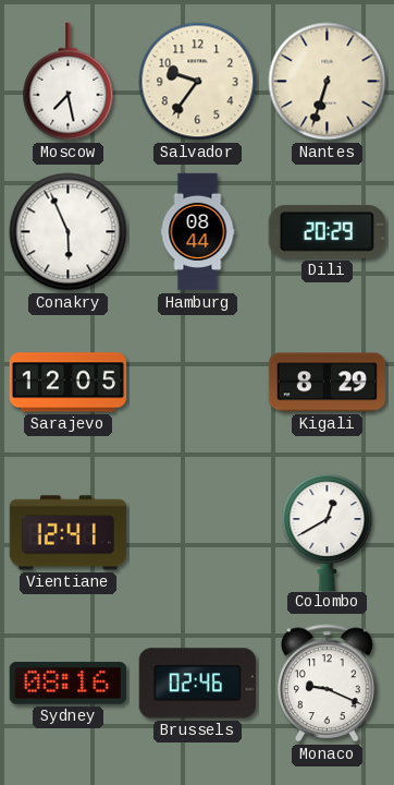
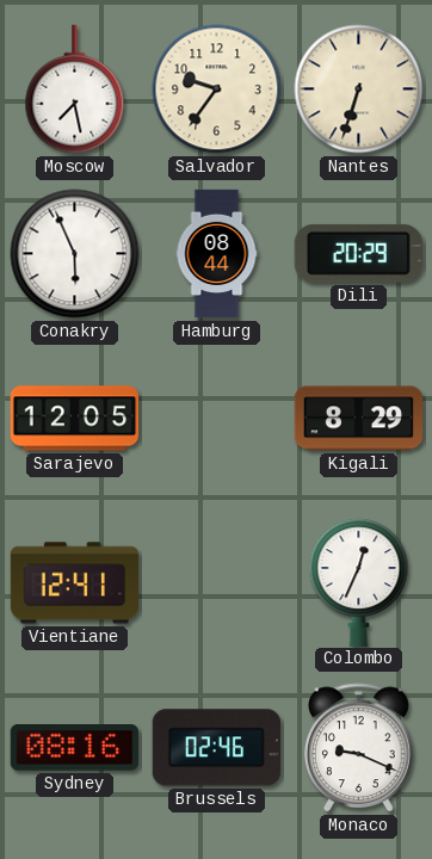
Colombo: 12:40 -> 12:34 (359, 582)
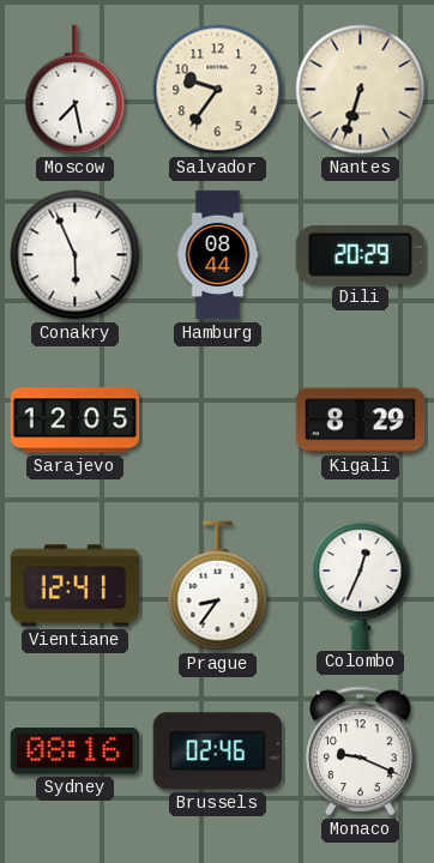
Prague: none -> 8:36 (218, 586)
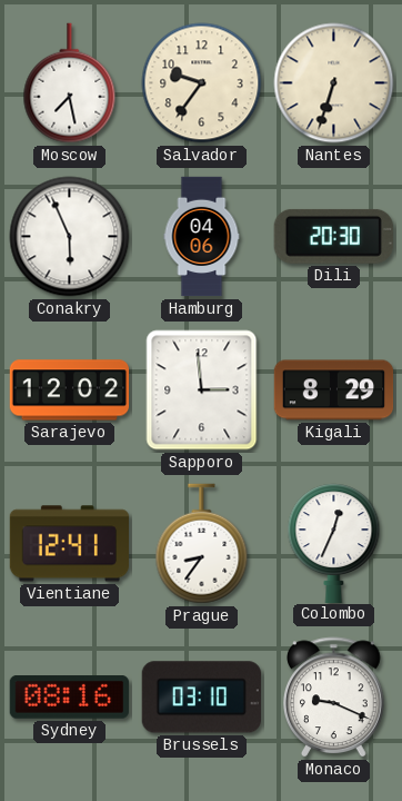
Hamburg: 08:44 -> 04:06 (202, 237)
Dili: 20:29 -> 20:30 (333, 236)
Sarajevo: 12:05 -> 12:02 (70, 390)
Sapporo: none -> 2:59 (202, 390)
Brussels: 02:46 -> 03:10 (201, 698)
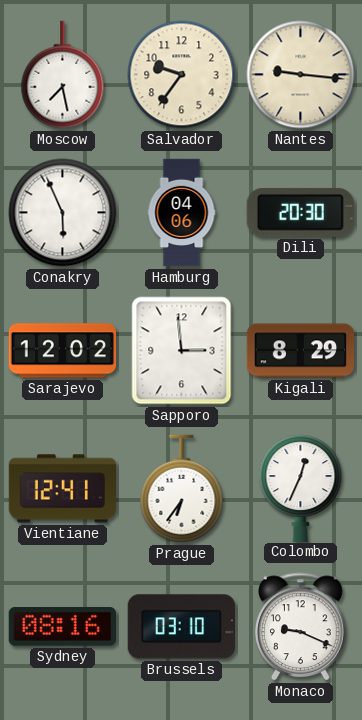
Nantes: 6:33 -> 9:16 (301, 75)
Prague: 8:36 -> 6:36 (182, 489)
